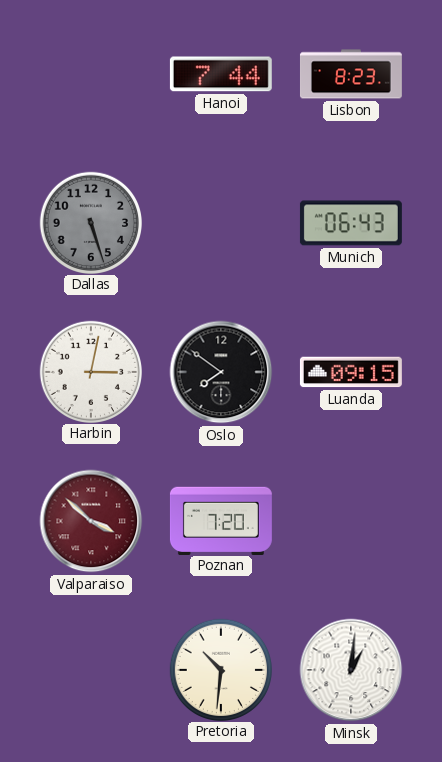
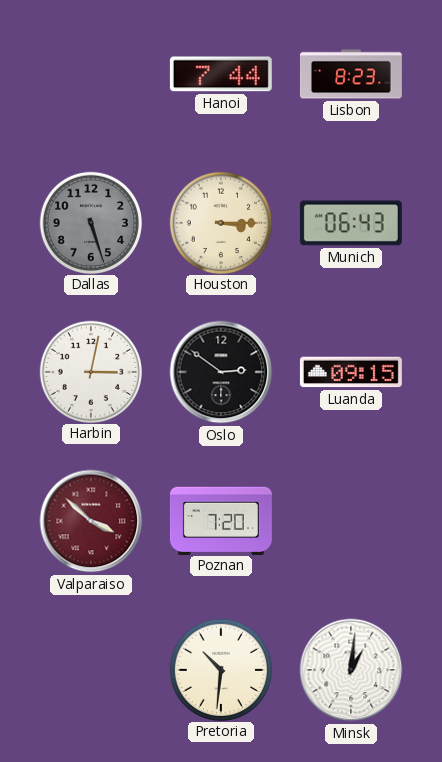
Houston: none -> 3:15 (220, 222)
Oslo: 7:51 -> 2:51 (221, 372)
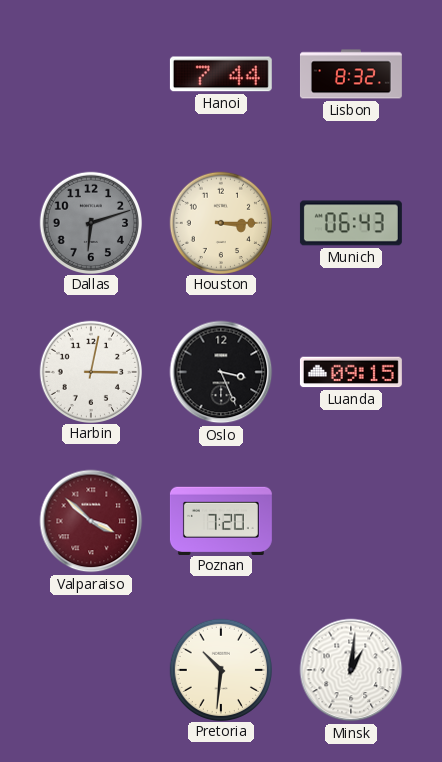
Lisbon: 8:23 -> 8:32 (351, 74)
Dallas: 5:27 -> 6:12 (90, 222)
Oslo: 2:51 -> 3:26 (221, 372)
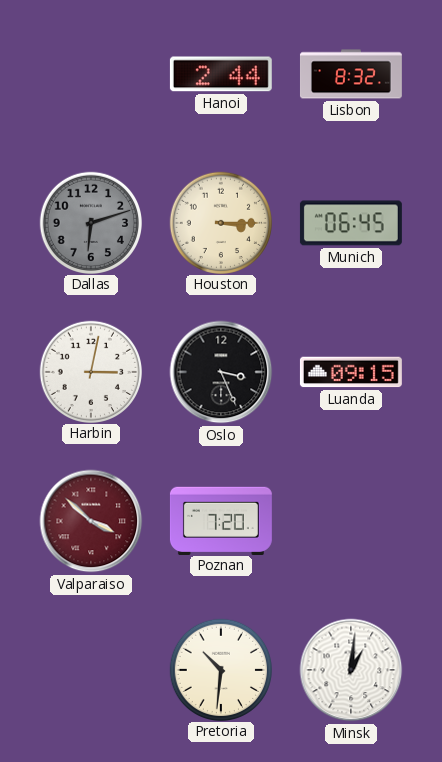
Hanoi: 7:44 -> 2:44 (221, 74)
Munich: 06:43 -> 06:45 (351, 223)
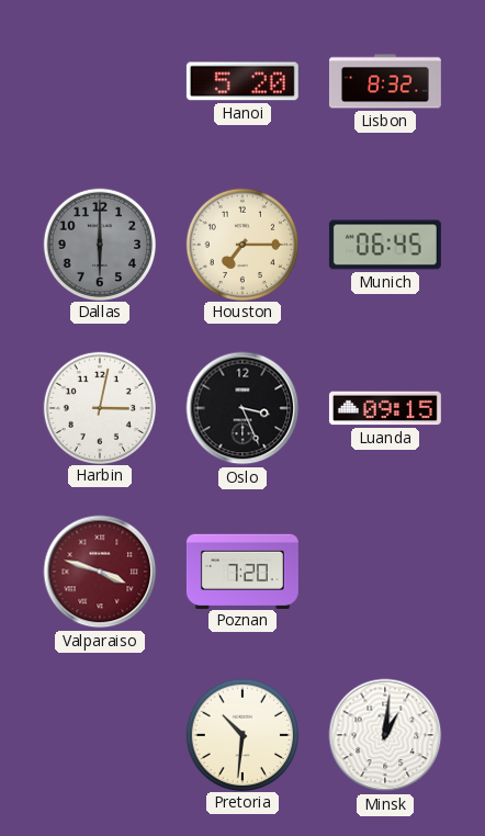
Hanoi: 2:44 -> 5:20 (243, 81)
Dallas: 6:12 -> 6:00 (99, 244)
Houston: 3:15 -> 7:15 (241, 244)
Valparaiso: 3:52 -> 3:48 (100, 572)
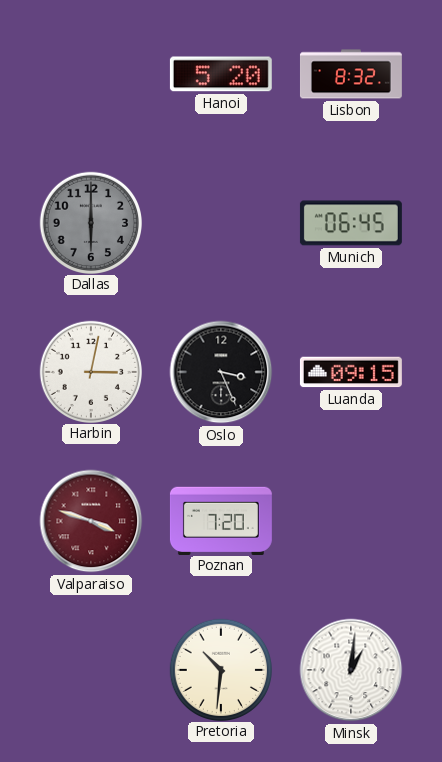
Houston: 7:15 -> none (241, 244)
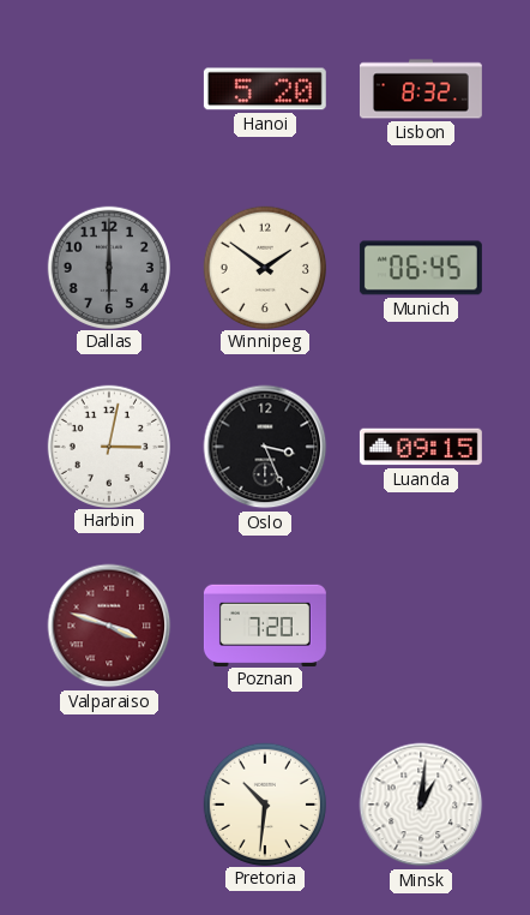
Winnipeg: none -> 1:51 (264, 267)
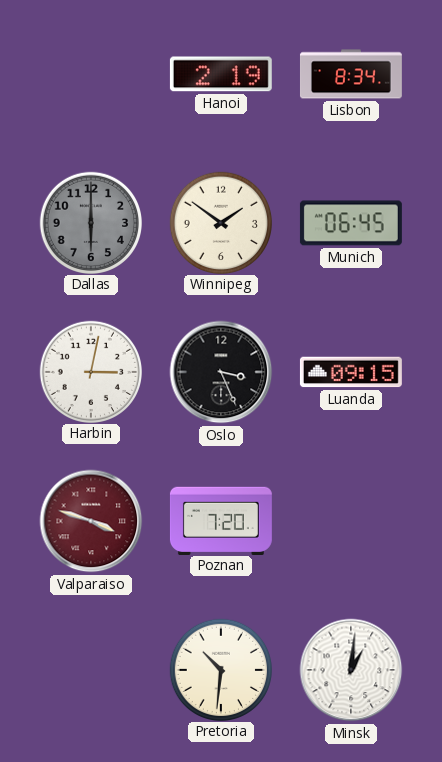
Hanoi: 5:20 -> 2:19 (221, 74)
Lisbon: 8:32 -> 8:34 (351, 74)
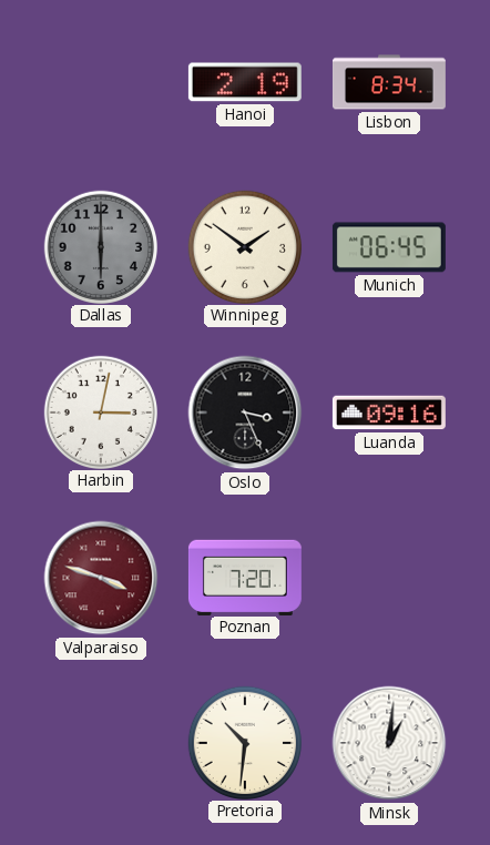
Luanda: 09:15 -> 09:16 (389, 413)
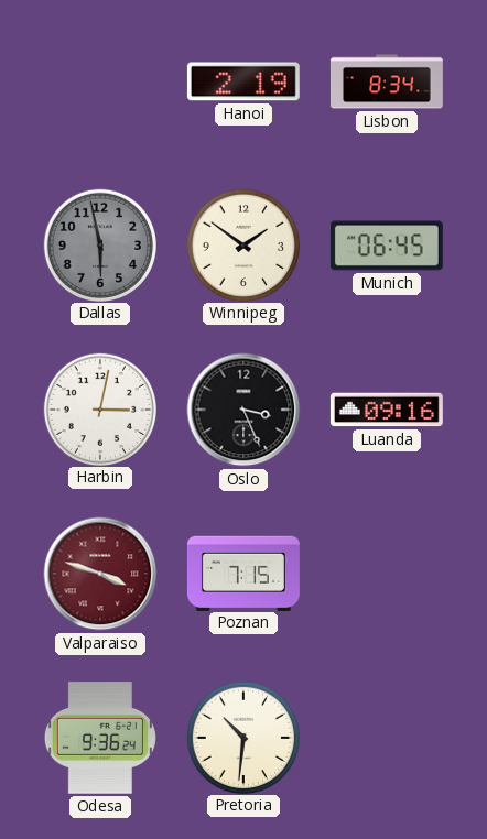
Dallas: 6:00 -> 5:58 (99, 244)
Poznan: 7:20 -> 7:15 (244, 573)
Odesa: none -> 9:36 (100, 738)
Minsk: 1:01 -> none (389, 743)
